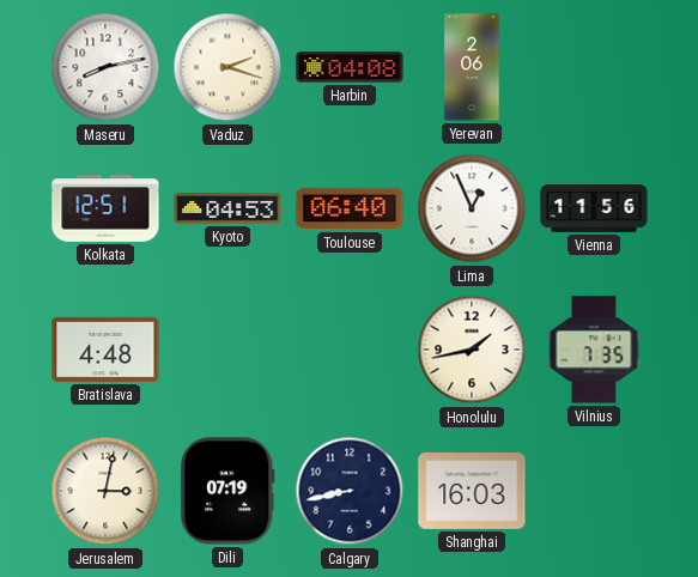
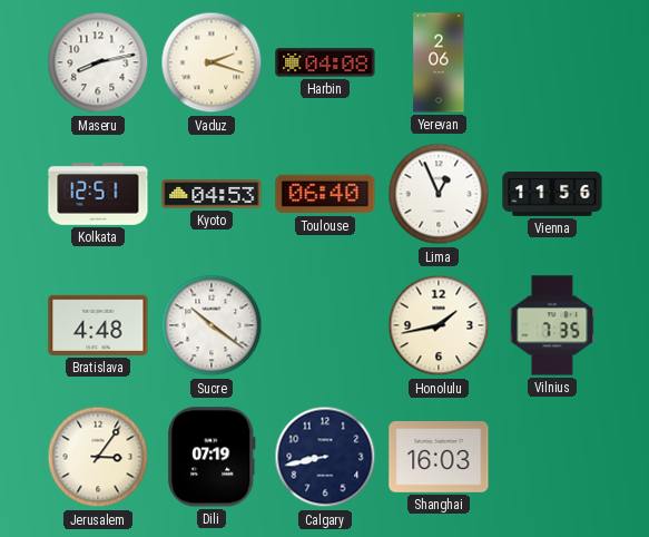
Sucre: none -> 10:21 (212, 325)
Jerusalem: 3:02 -> 3:06 (98, 457)
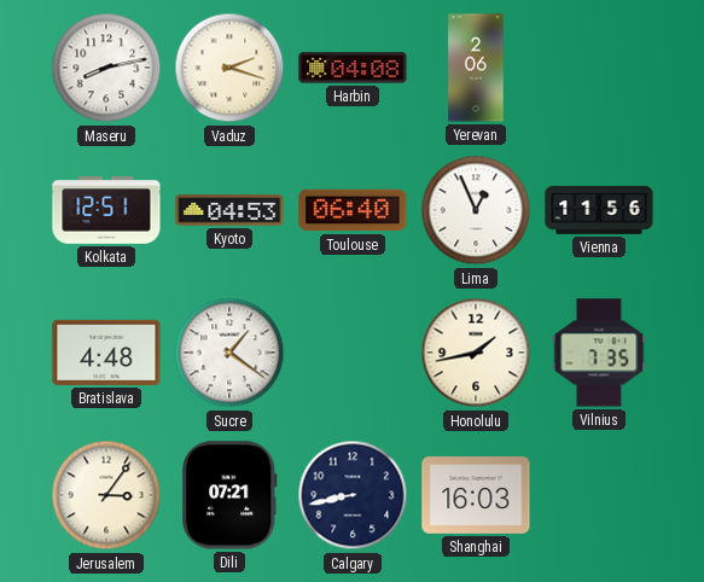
Sucre: 10:21 -> 1:21 (229, 353)
Dili: 07:19 -> 07:21 (231, 495)
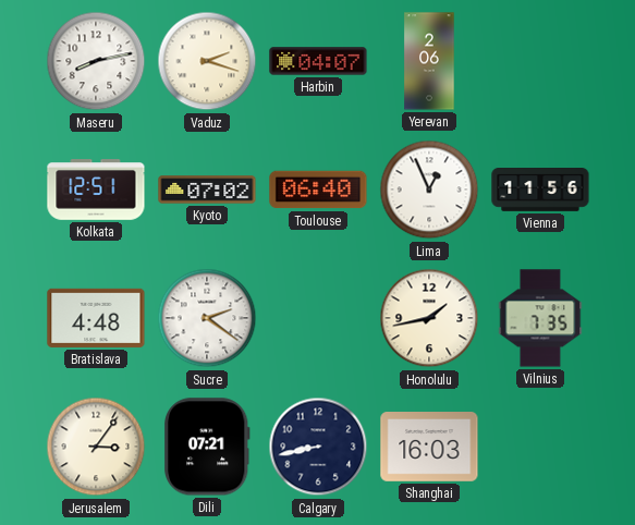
Harbin: 04:08 -> 04:07 (318, 61)
Kyoto: 04:53 -> 07:02 (207, 190)
Sucre: 1:21 -> 2:21 (207, 318)
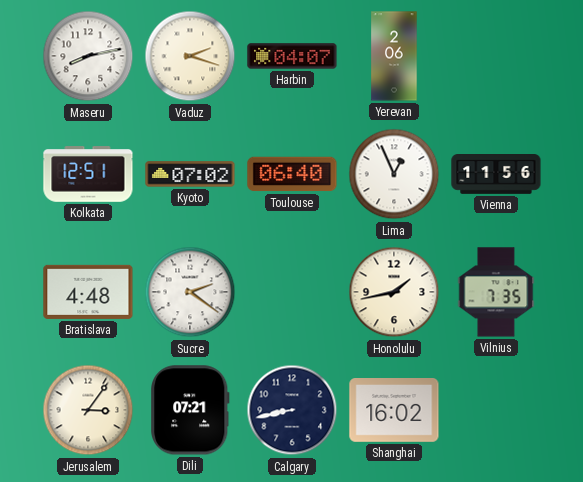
Shanghai: 16:03 -> 16:02 (394, 411)
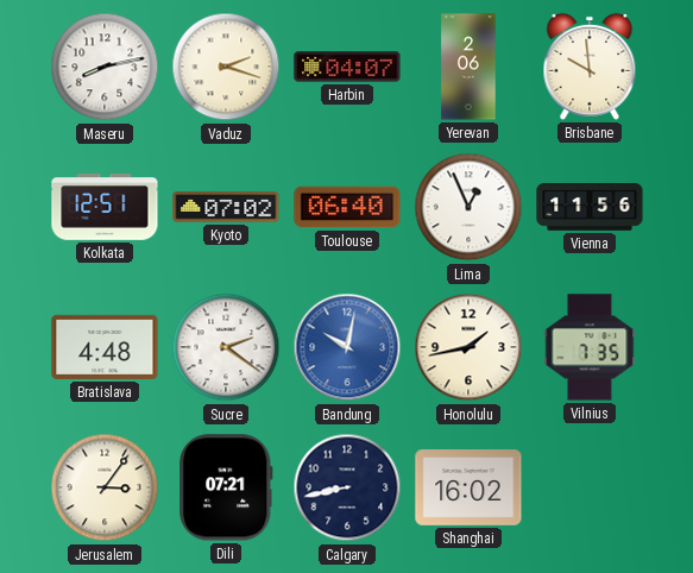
Brisbane: none -> 9:59 (590, 67)
Bandung: none -> 10:02 (347, 347)
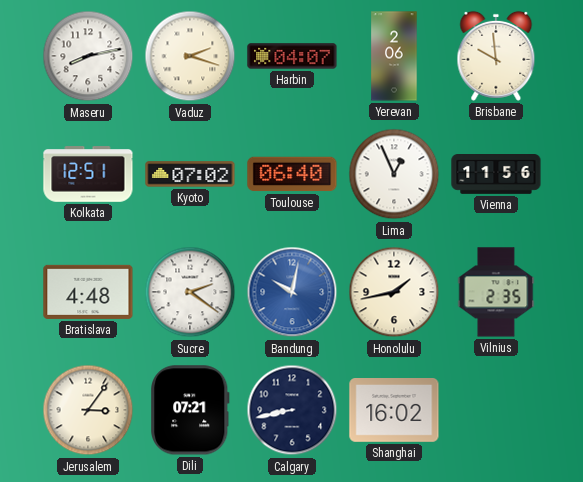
Vilnius: 7:35 -> 2:35 (496, 292)
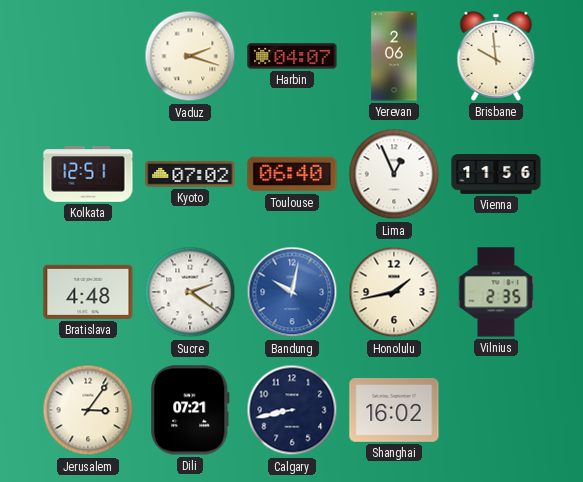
Maseru: 8:13 -> none (88, 56)
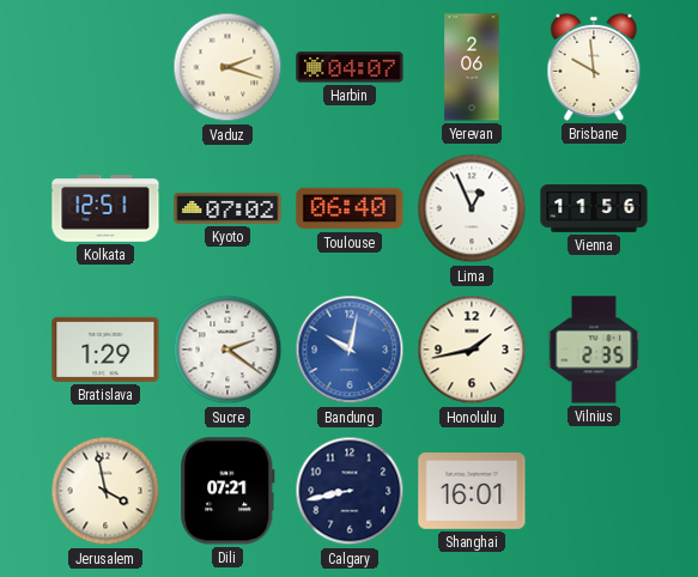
Bratislava: 4:48 -> 1:29 (105, 350)
Jerusalem: 3:06 -> 3:58 (105, 491)
Shanghai: 16:02 -> 16:01 (472, 492)
